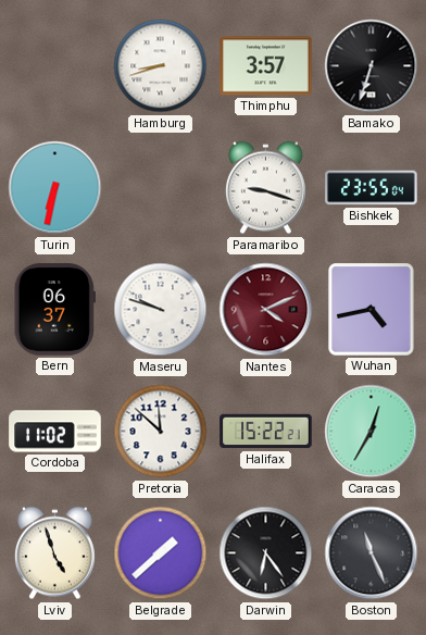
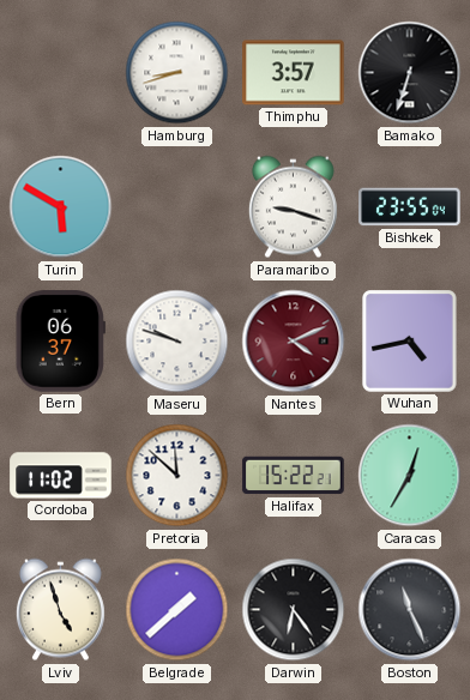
Turin: 6:32 -> 5:50 (61, 207)
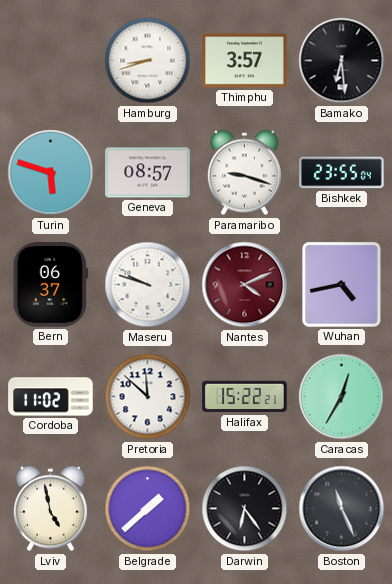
Bamako: 6:33 -> 6:29 (342, 61)
Turin: 5:50 -> 5:48 (51, 173)
Geneva: none -> 08:57 (148, 173)
Lviv: 4:57 -> 4:58 (50, 509)
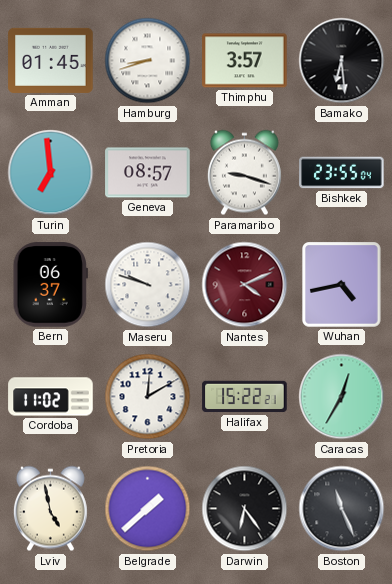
Amman: none -> 01:45 (51, 60)
Turin: 5:48 -> 6:59 (51, 173)
Pretoria: 11:52 -> 12:10 (148, 397)
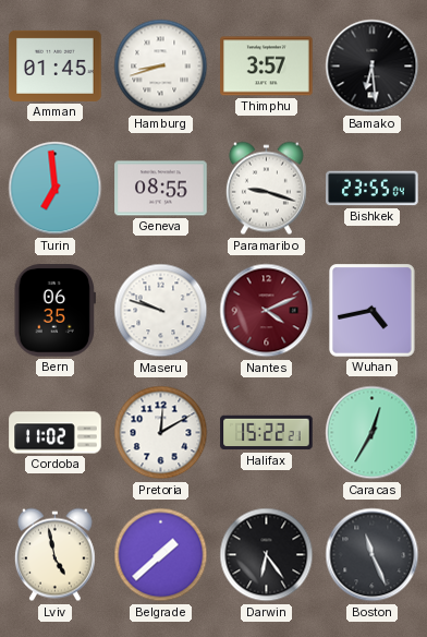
Geneva: 08:57 -> 08:55 (161, 189)
Bern: 06:37 -> 06:35 (54, 311)
